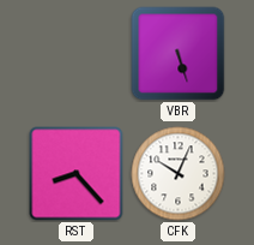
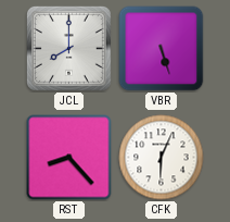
JCL: none -> 8:00 (68, 48)
CFK: 10:04 -> 6:04 (162, 158)
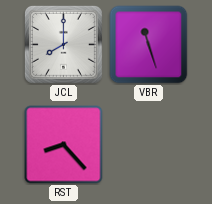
VBR: 5:27 -> 11:27 (149, 45)
CFK: 6:04 -> none (162, 158)
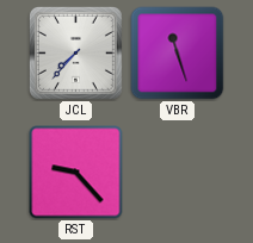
JCL: 8:00 -> 7:37 (75, 52)
RST: 8:23 -> 9:23 (76, 173)
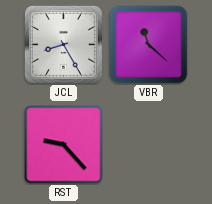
JCL: 7:37 -> 8:25 (63, 44)
VBR: 11:27 -> 11:22 (149, 45)
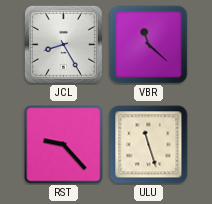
ULU: none -> 11:27 (149, 145)
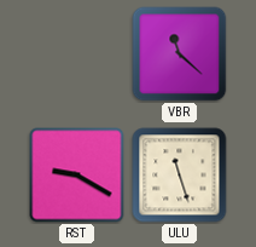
JCL: 8:25 -> none (63, 44)
RST: 9:23 -> 9:20 (77, 176)
